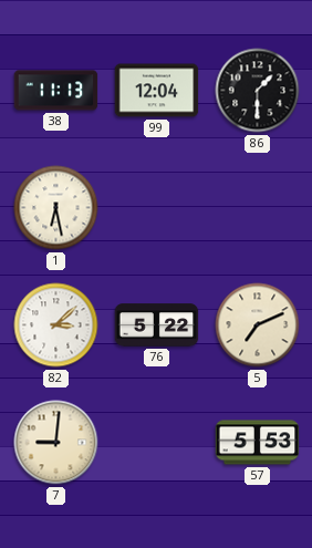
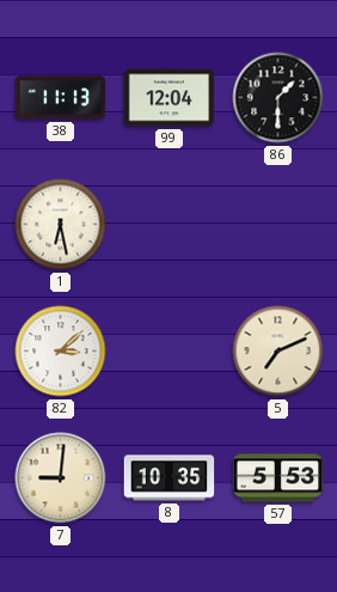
76: 5:22 -> none (157, 325)
8: none -> 10:35 (170, 478)
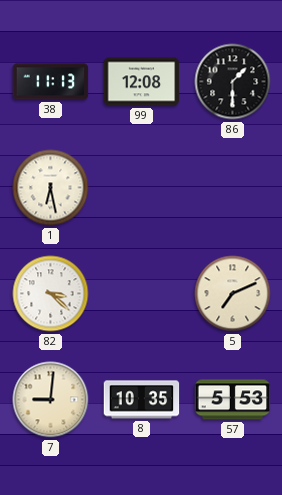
99: 12:04 -> 12:08 (142, 82)
82: 3:08 -> 3:22 (51, 294)
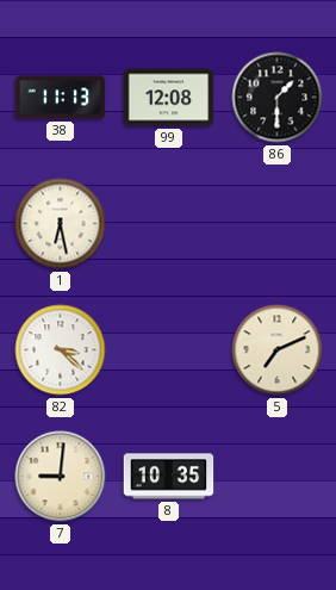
57: 5:53 -> none (233, 400)
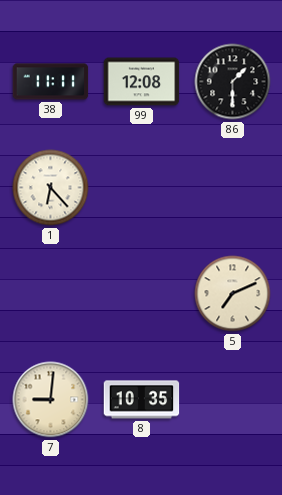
38: 11:13 -> 11:11 (51, 82)
1: 6:28 -> 6:23 (51, 188)
82: 3:22 -> none (61, 350)
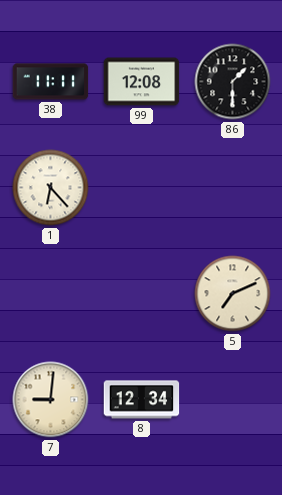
8: 10:35 -> 12:34 (142, 400)
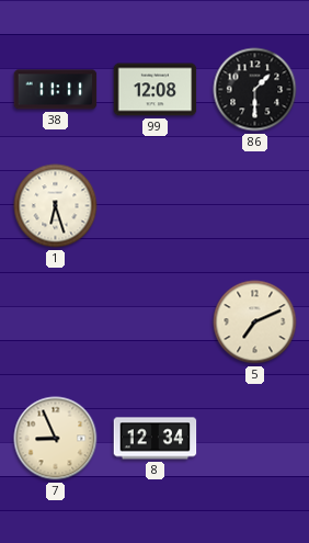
1: 6:23 -> 6:27 (56, 206)
7: 9:01 -> 8:56 (56, 439)
